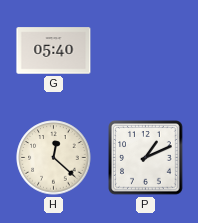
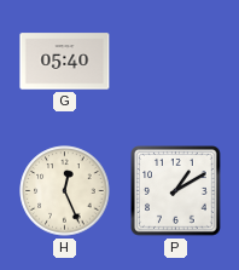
H: 12:22 -> 12:26 (65, 191)
P: 1:11 -> 1:10 (176, 191)
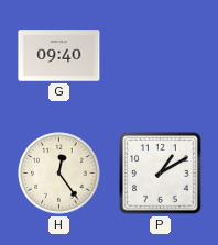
G: 05:40 -> 09:40 (59, 56)
H: 12:26 -> 12:24 (59, 174)
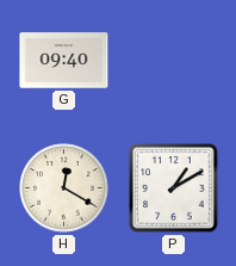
H: 12:24 -> 12:20 (64, 188)
